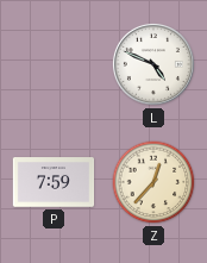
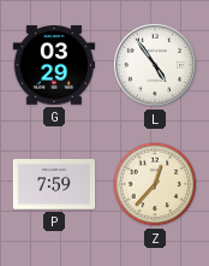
G: none -> 03:29 (54, 65)
L: 4:49 -> 4:54 (155, 65)
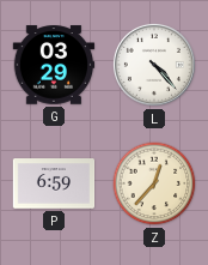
L: 4:54 -> 4:23 (154, 65)
P: 7:59 -> 6:59 (54, 183)
